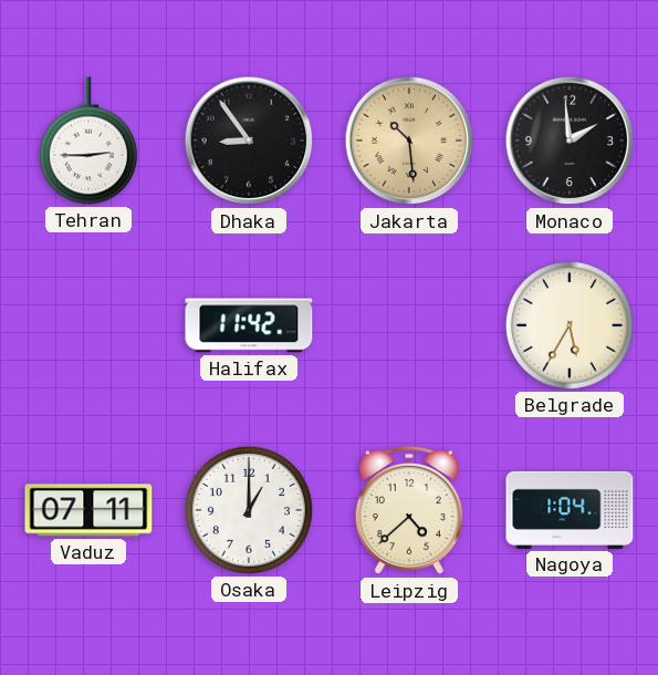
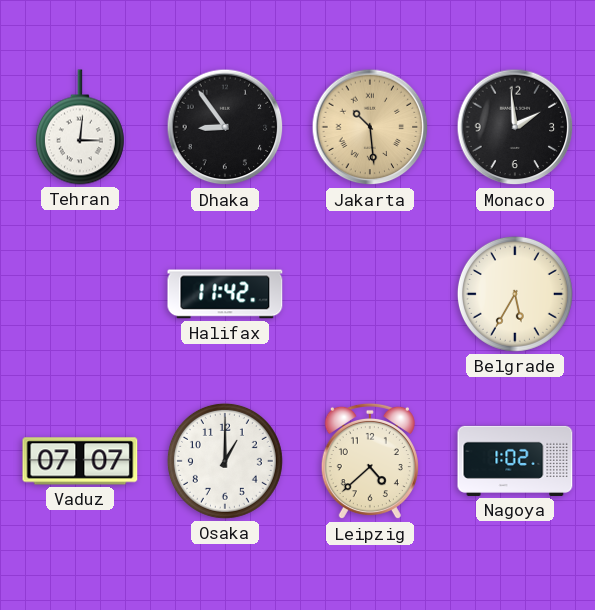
Tehran: 2:45 -> 3:01 (80, 127)
Vaduz: 07:11 -> 07:07 (80, 461)
Nagoya: 1:04 -> 1:02 (515, 461)
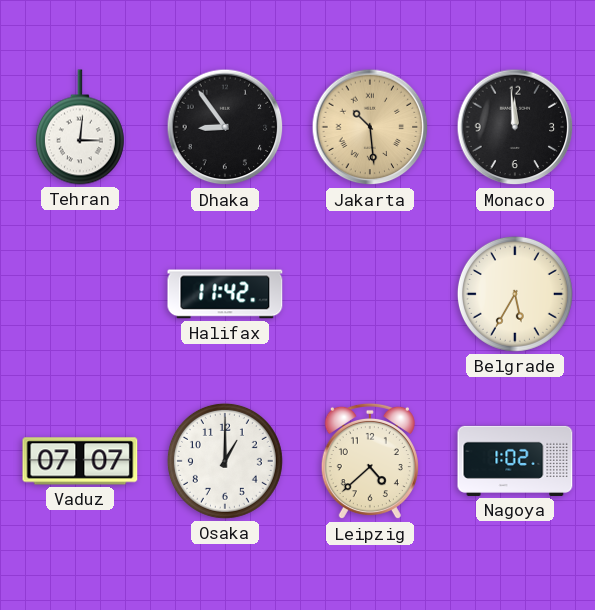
Monaco: 1:59 -> 11:59 (515, 127)
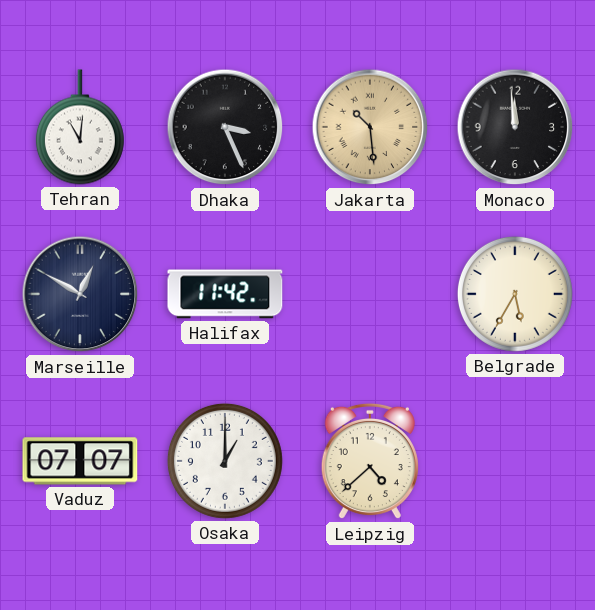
Tehran: 3:01 -> 11:01 (80, 127)
Dhaka: 8:54 -> 3:26 (225, 127)
Marseille: none -> 12:50 (80, 294)
Nagoya: 1:02 -> none (515, 461)
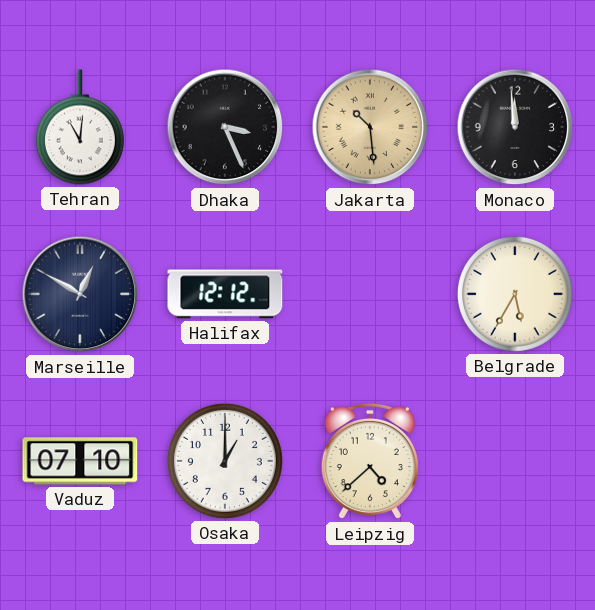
Halifax: 11:42 -> 12:12 (225, 294)
Vaduz: 07:07 -> 07:10 (80, 461)
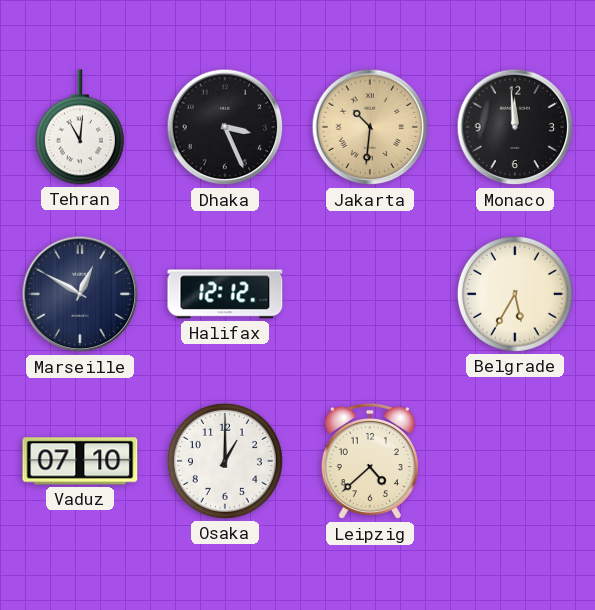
Jakarta: 10:29 -> 10:31 (370, 127)
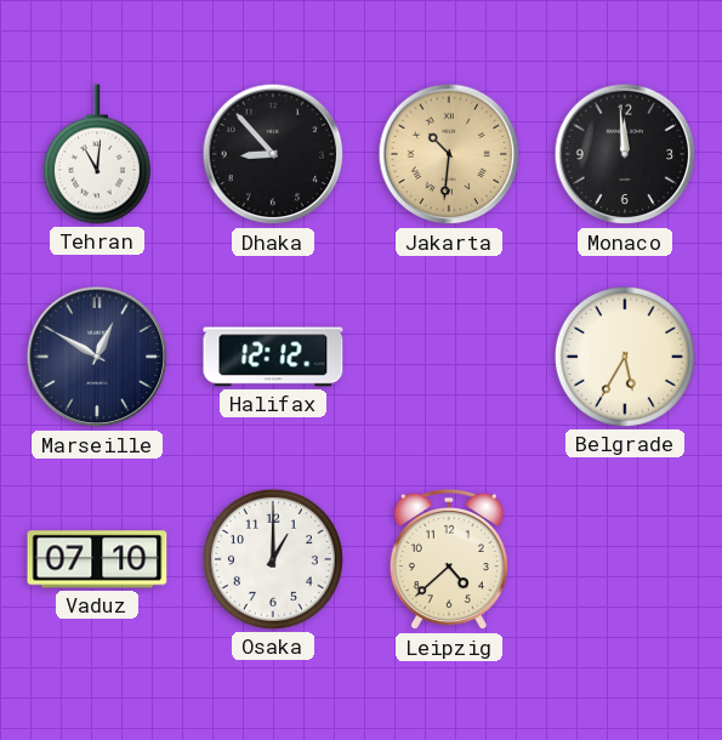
Dhaka: 3:26 -> 8:53 (273, 154)
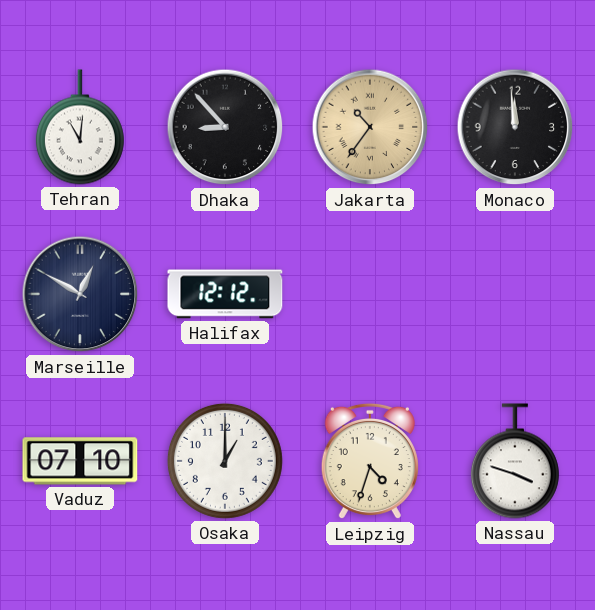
Jakarta: 10:31 -> 10:36 (370, 127)
Belgrade: 5:35 -> none (625, 357)
Leipzig: 4:38 -> 4:33 (370, 461)
Nassau: none -> 3:48 (515, 461)
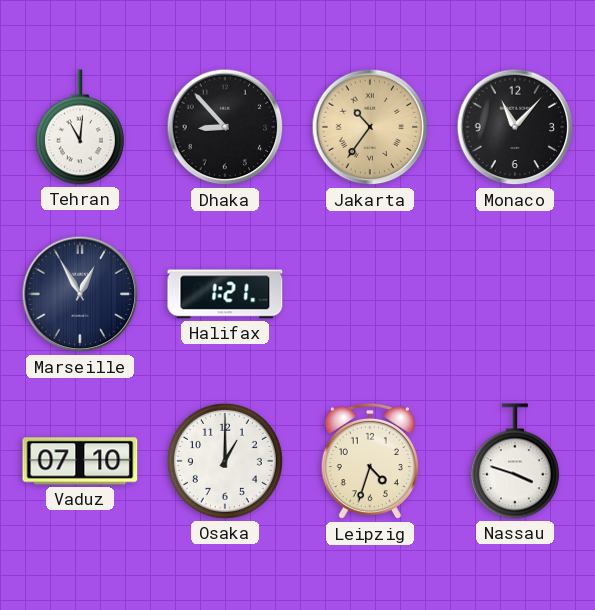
Monaco: 11:59 -> 11:07 (515, 127)
Marseille: 12:50 -> 12:55 (80, 294)
Halifax: 12:12 -> 1:21 (225, 294)
